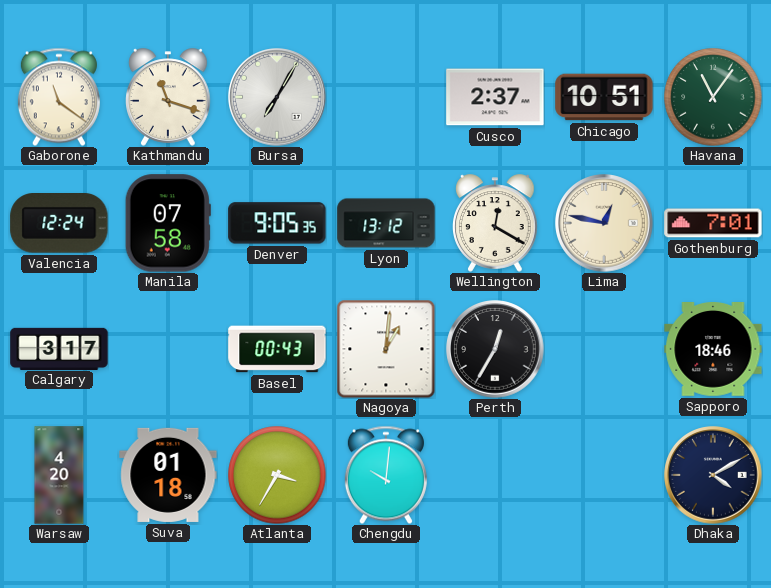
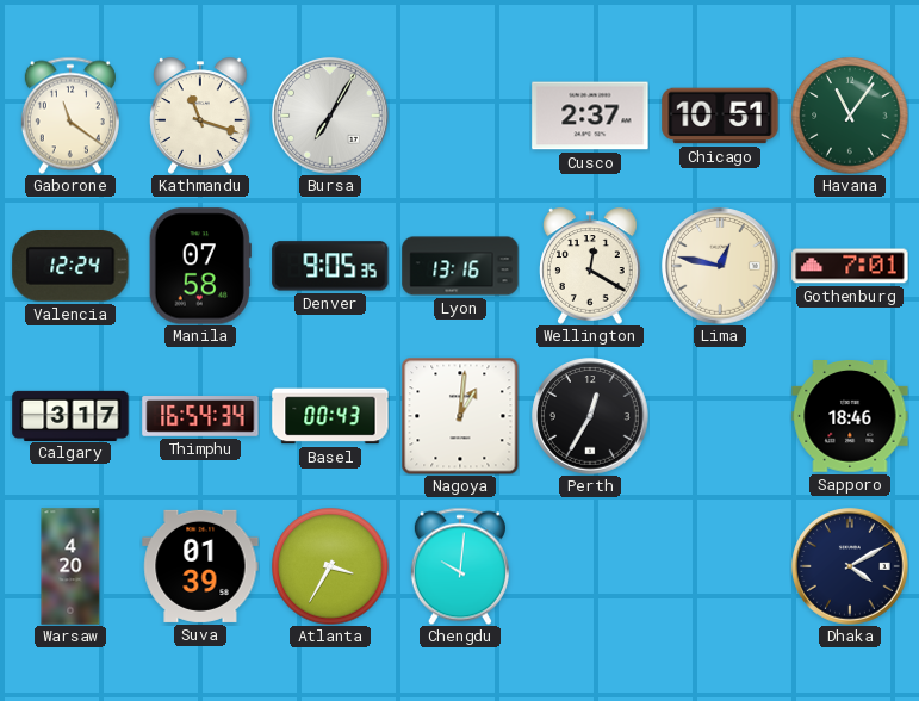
Lyon: 13:12 -> 13:16 (460, 266)
Thimphu: none -> 16:54 (200, 417)
Suva: 01:18 -> 01:39 (200, 566)
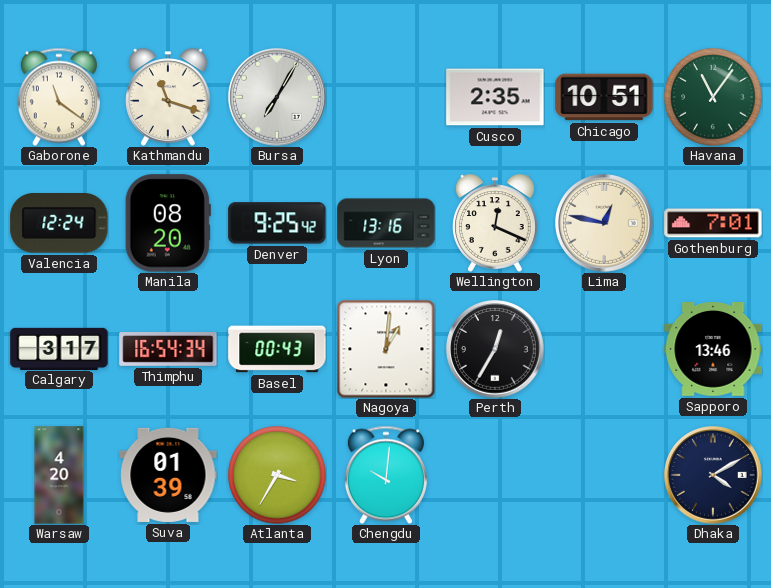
Cusco: 2:37 -> 2:35 (495, 97)
Manila: 07:58 -> 08:20 (168, 223)
Denver: 9:05 -> 9:25 (277, 223)
Wellington: 12:20 -> 12:19 (496, 223)
Sapporo: 18:46 -> 13:46 (713, 350)
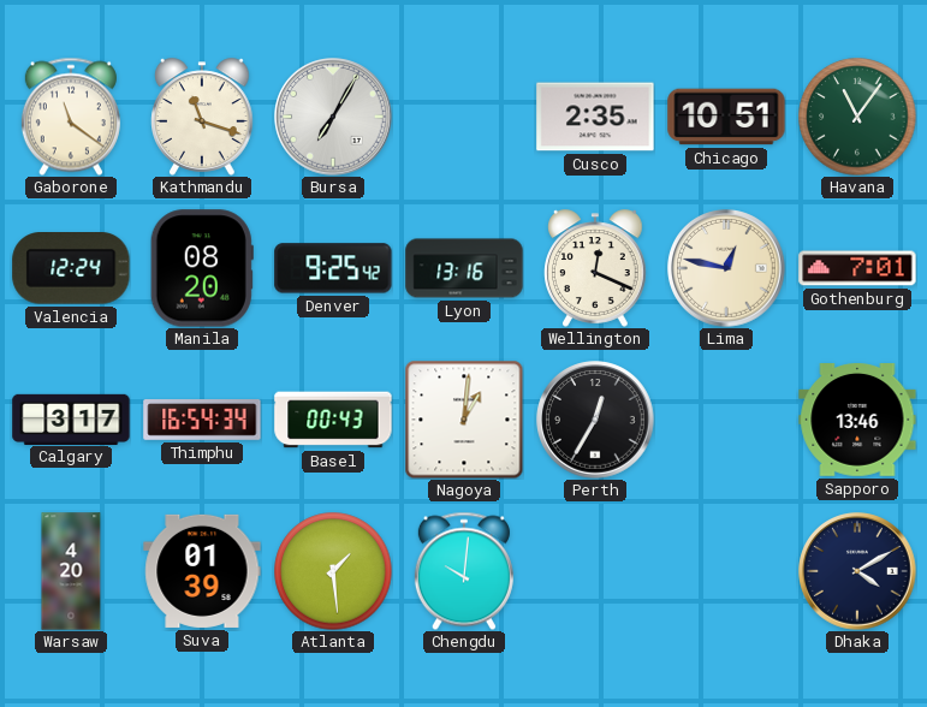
Atlanta: 3:35 -> 1:29 (333, 571)
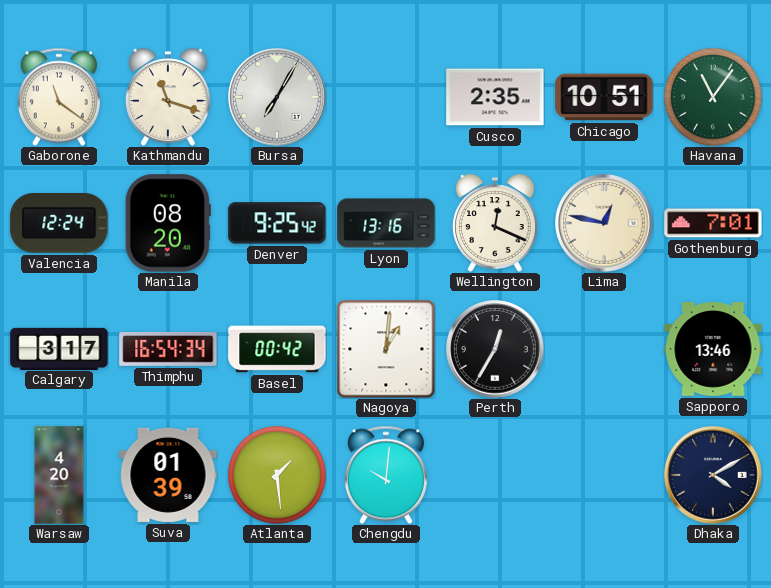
Basel: 00:43 -> 00:42 (277, 349)
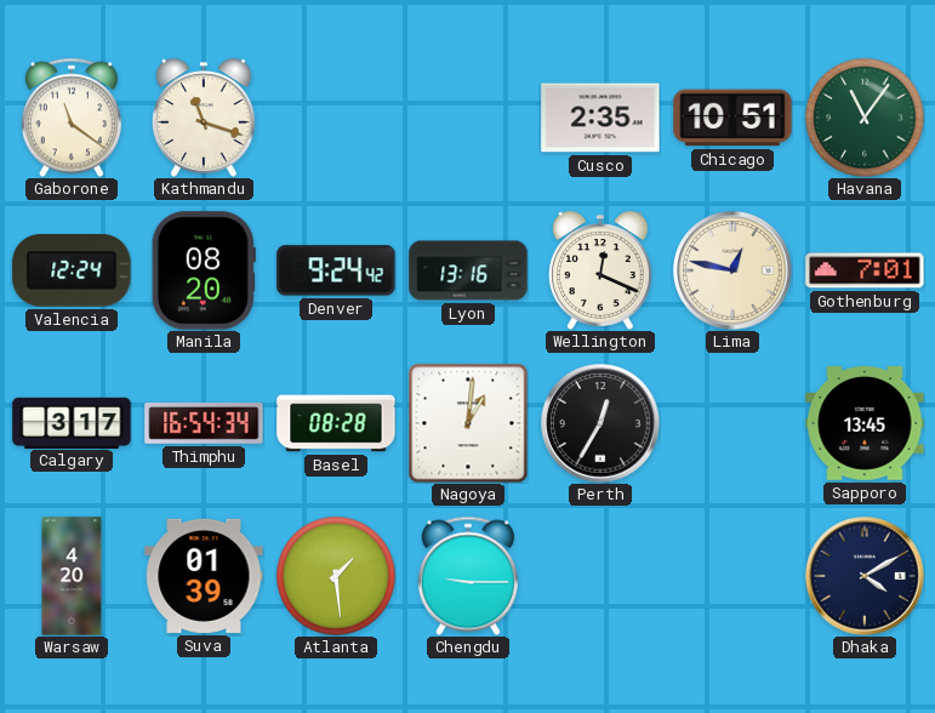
Bursa: 7:05 -> none (277, 97)
Denver: 9:25 -> 9:24 (336, 270)
Basel: 00:42 -> 08:28 (336, 423)
Sapporo: 13:46 -> 13:45 (865, 424)
Chengdu: 10:01 -> 9:15 (468, 576)
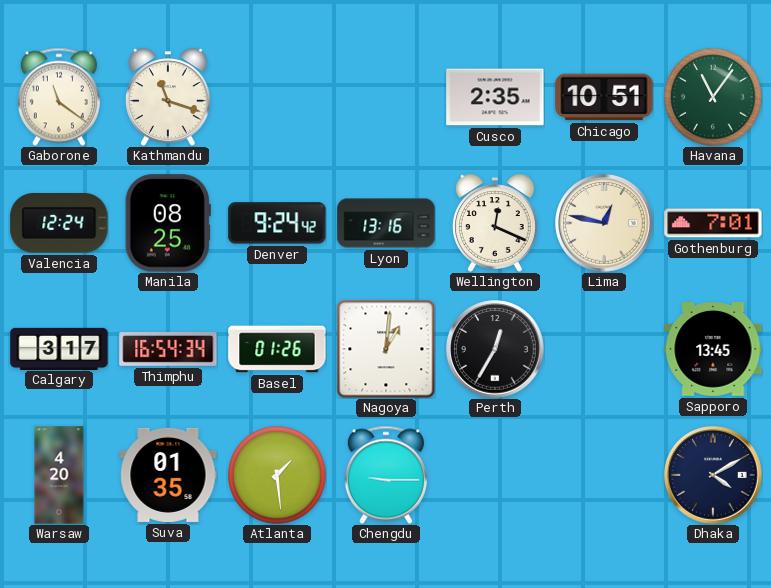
Manila: 08:20 -> 08:25 (168, 223)
Basel: 08:28 -> 01:26 (277, 349)
Suva: 01:39 -> 01:35 (168, 475)
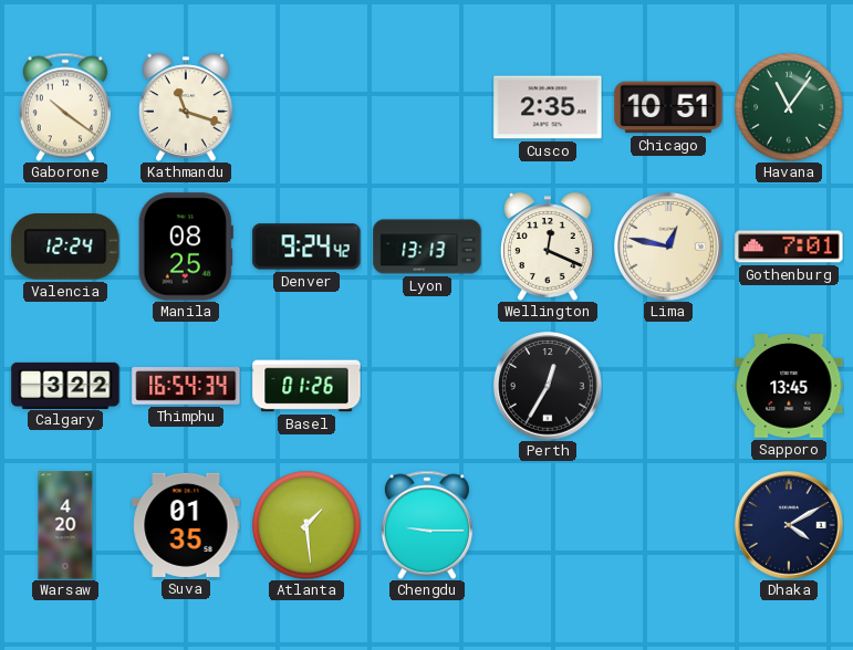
Gaborone: 11:21 -> 10:21 (65, 107)
Lyon: 13:16 -> 13:13 (427, 247)
Calgary: 3:17 -> 3:22 (65, 385)
Nagoya: 1:01 -> none (386, 349)
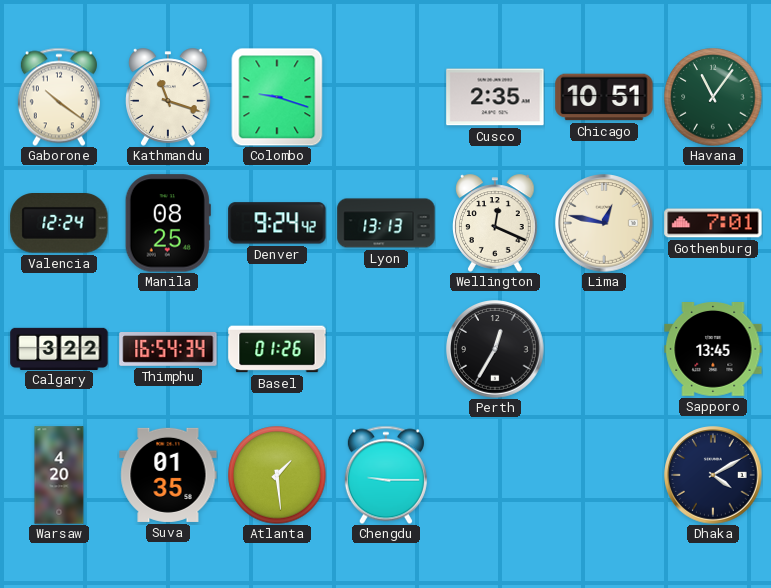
Colombo: none -> 9:18 (277, 97)
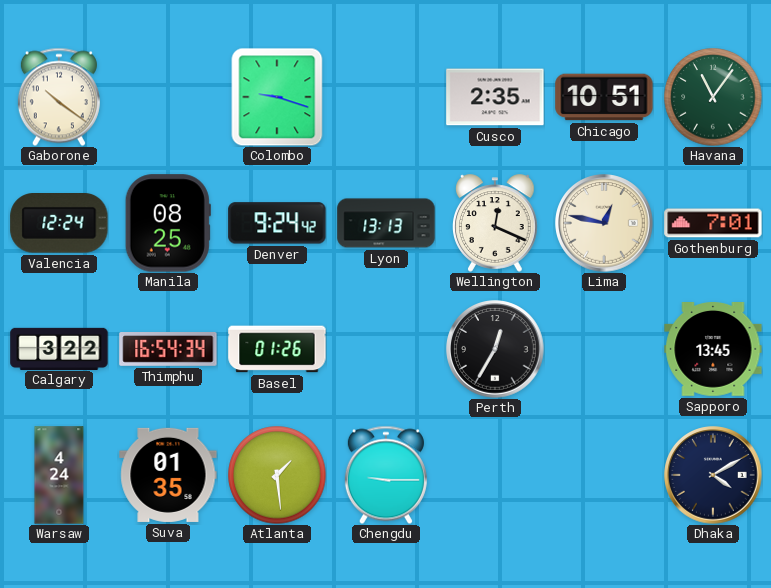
Kathmandu: 11:18 -> none (169, 97)
Warsaw: 4:20 -> 4:24 (59, 475)
